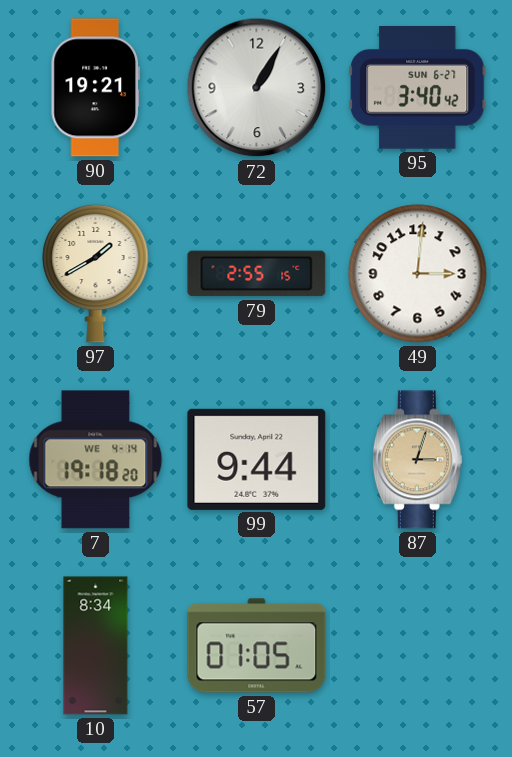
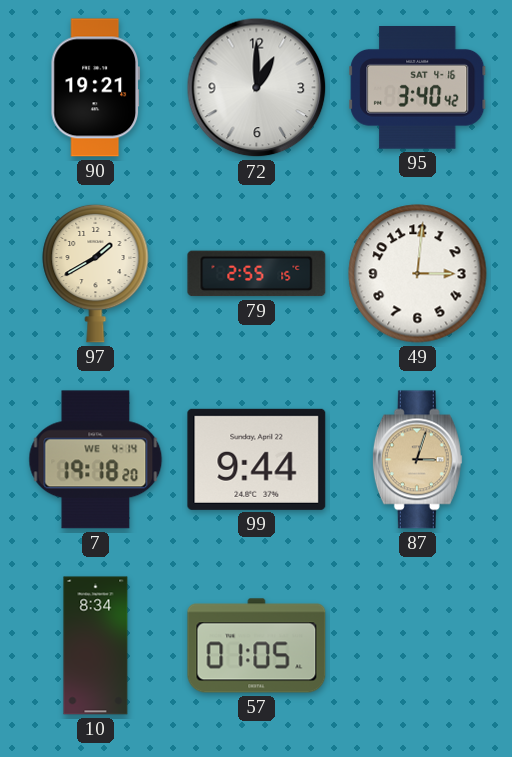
72: 1:05 -> 1:00 (257, 88)
95 date: SUN 6-27 -> SAT 4-16 (418, 88)
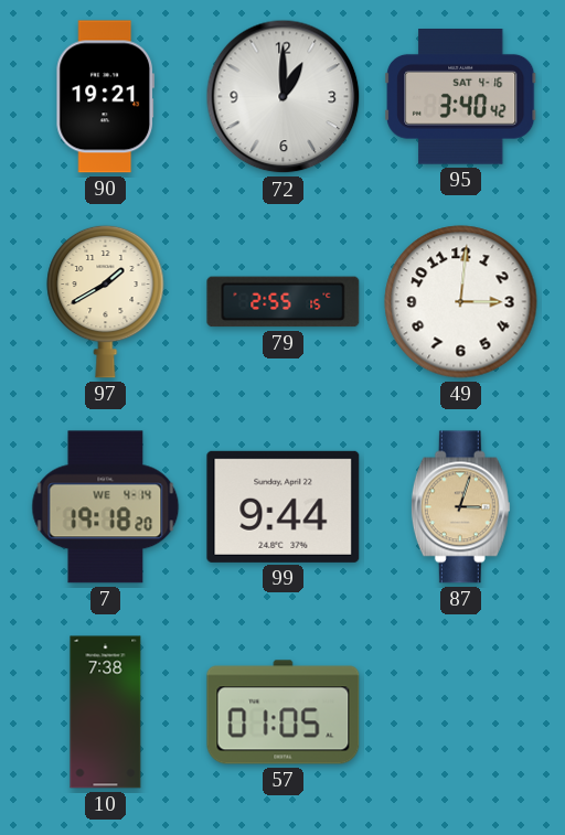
10: 8:34 -> 7:38 (106, 713)
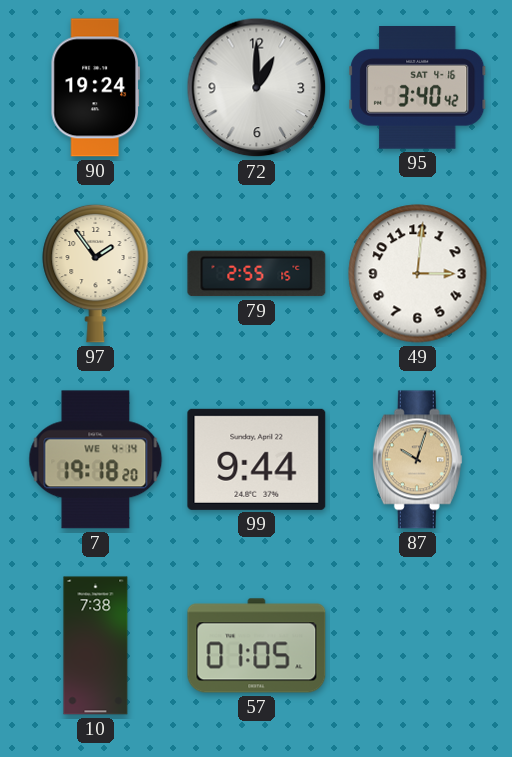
90: 19:21 -> 19:24 (95, 88)
97: 1:40 -> 1:54 (96, 273)
87: 3:03 -> 10:03 (417, 460)
